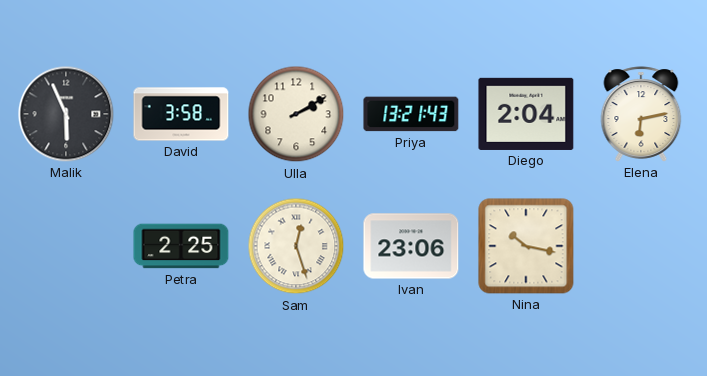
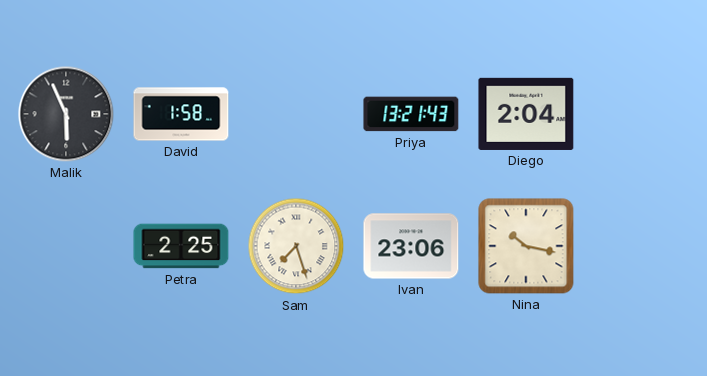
David: 3:58 -> 1:58 (181, 114)
Ulla: 2:10 -> none (296, 114)
Elena: 6:13 -> none (641, 114)
Sam: 12:27 -> 7:27 (296, 246)
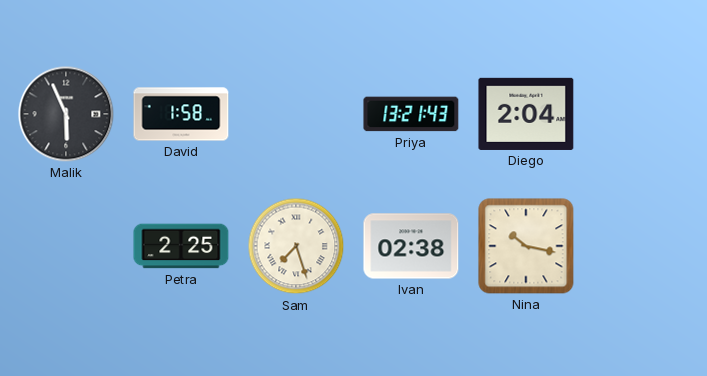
Ivan: 23:06 -> 02:38 (411, 246)
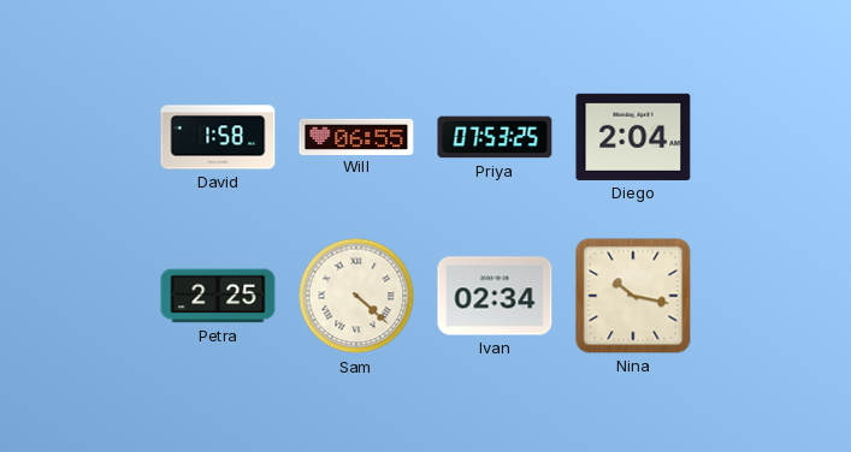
Malik: 5:56 -> none (66, 114)
Will: none -> 06:55 (356, 136)
Priya: 13:21 -> 07:53 (495, 137)
Sam: 7:27 -> 4:22 (356, 296)
Ivan: 02:38 -> 02:34 (495, 296)
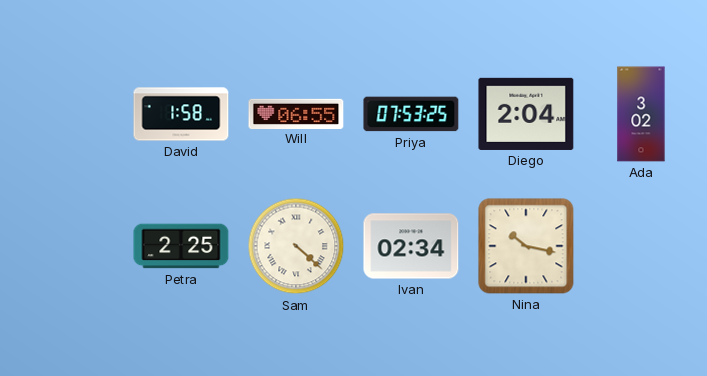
Ada: none -> 3:02 (641, 114)
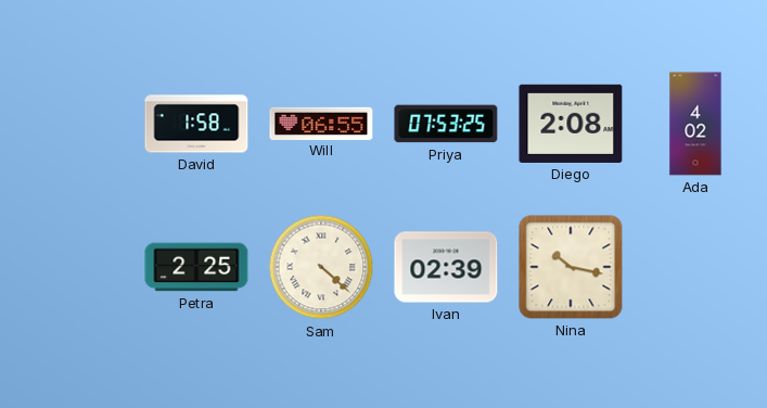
Diego: 2:04 -> 2:08 (571, 124)
Ada: 3:02 -> 4:02 (695, 124)
Ivan: 02:34 -> 02:39 (446, 267)
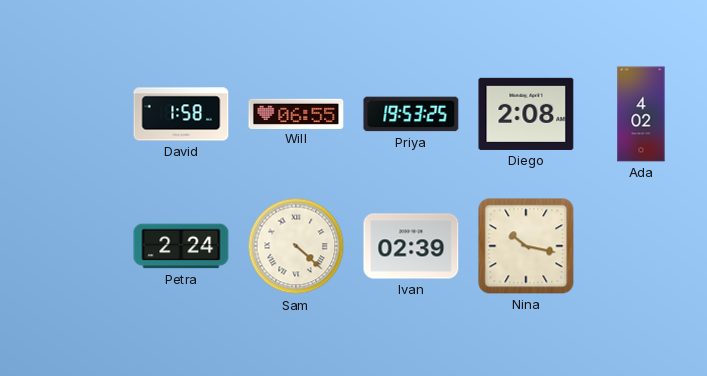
Priya: 07:53 -> 19:53 (411, 114)
Petra: 2:25 -> 2:24 (181, 246)
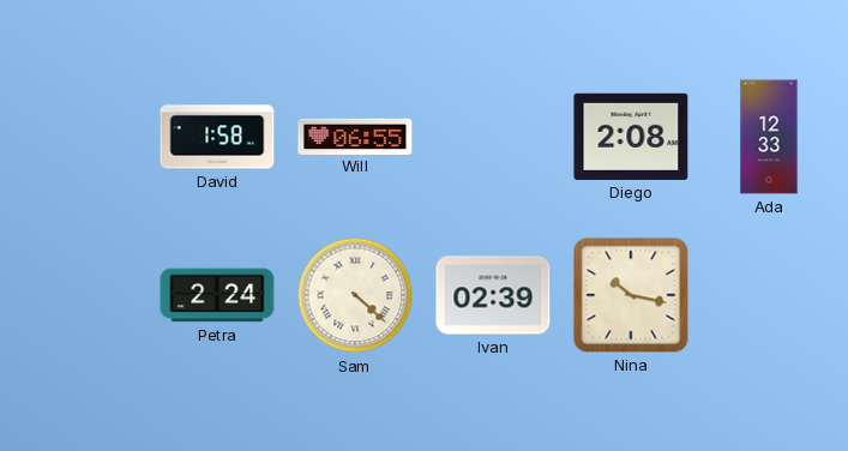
Priya: 19:53 -> none (411, 114)
Ada: 4:02 -> 12:33 (769, 137)
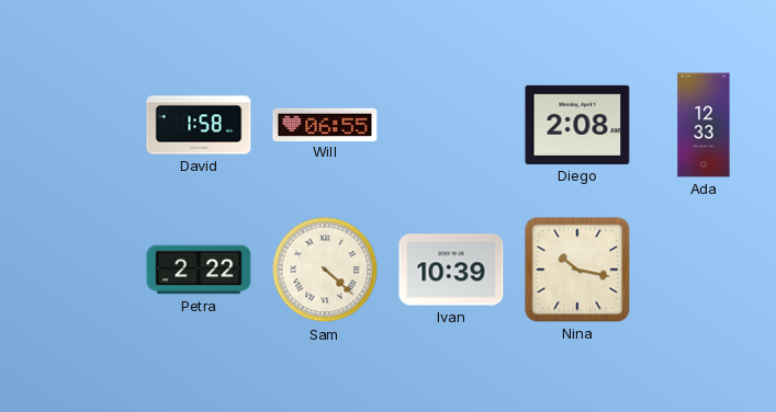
Petra: 2:24 -> 2:22 (199, 270)
Ivan: 02:39 -> 10:39 (451, 270)
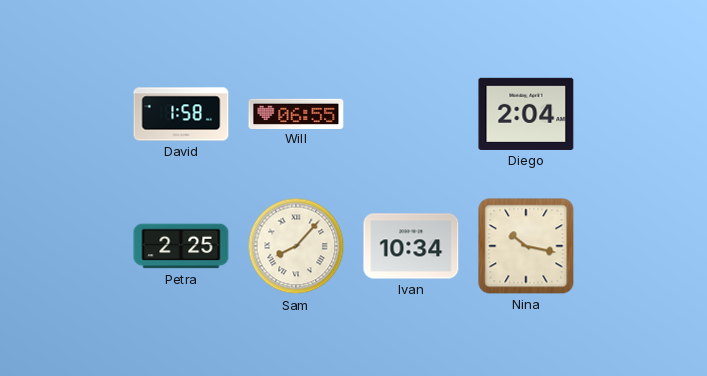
Diego: 2:08 -> 2:04 (526, 114)
Ada: 12:33 -> none (704, 125)
Petra: 2:22 -> 2:25 (181, 246)
Sam: 4:22 -> 8:07 (296, 246)
Ivan: 10:39 -> 10:34 (411, 246)
